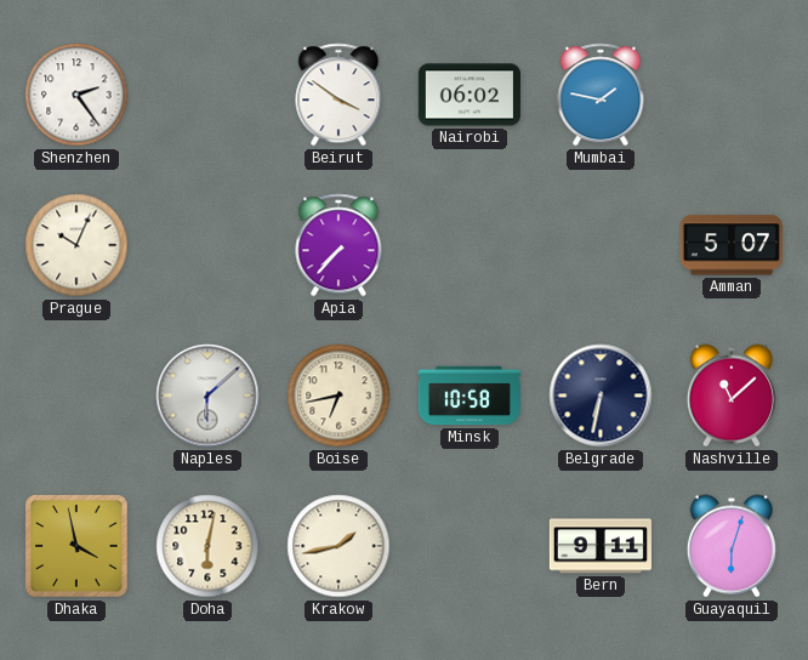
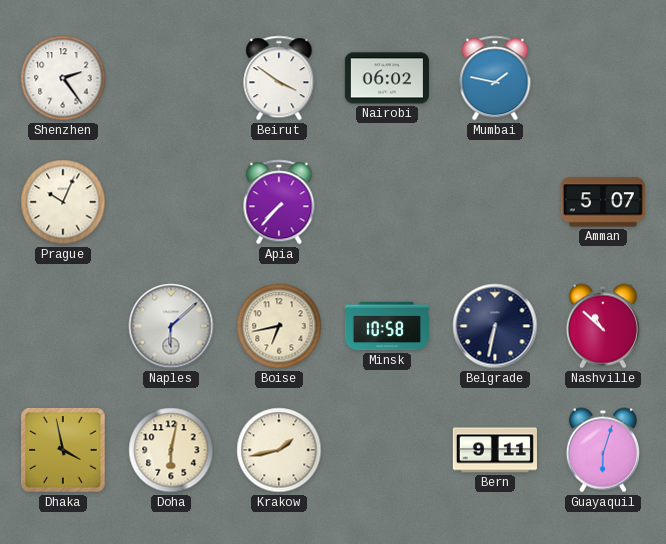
Nashville: 11:08 -> 10:52 (603, 326)
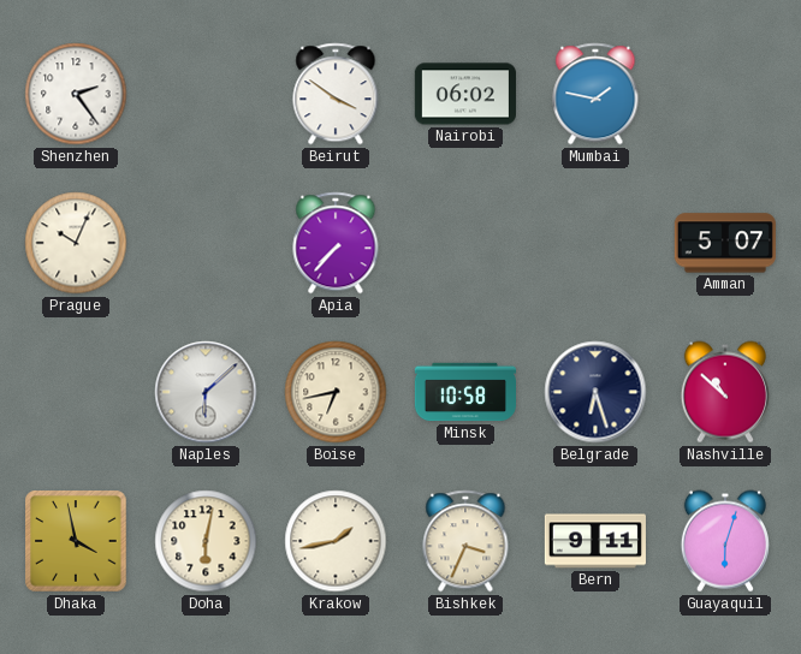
Belgrade: 6:32 -> 6:27 (595, 392)
Bishkek: none -> 3:34 (465, 541)
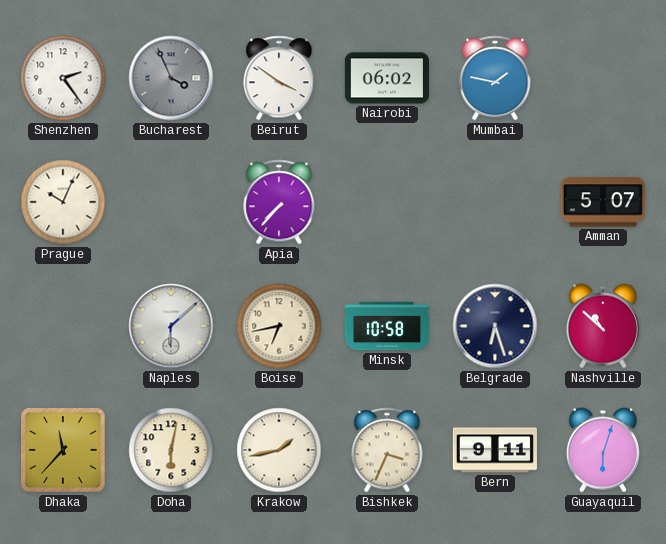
Bucharest: none -> 3:56 (171, 78)
Dhaka: 3:58 -> 11:37 (63, 450)
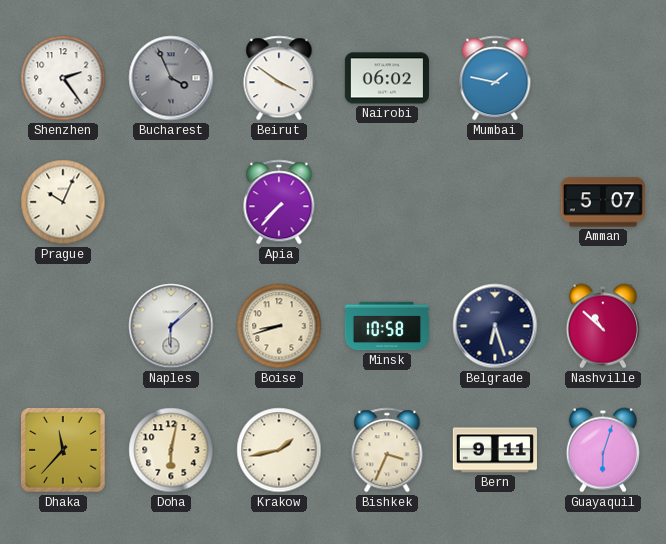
Boise: 6:43 -> 8:42 (279, 326)
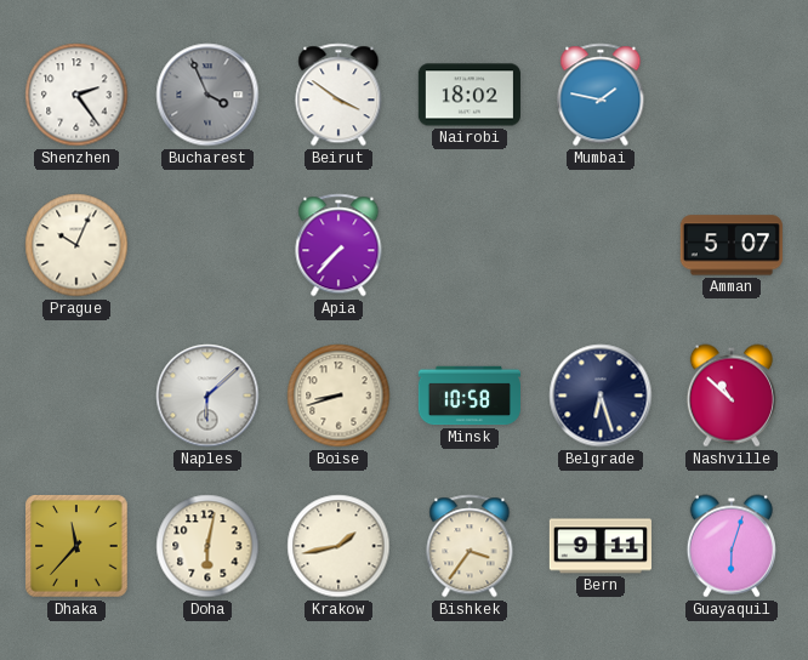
Nairobi: 06:02 -> 18:02 (470, 95)
Bishkek: 3:34 -> 3:36 (470, 546)
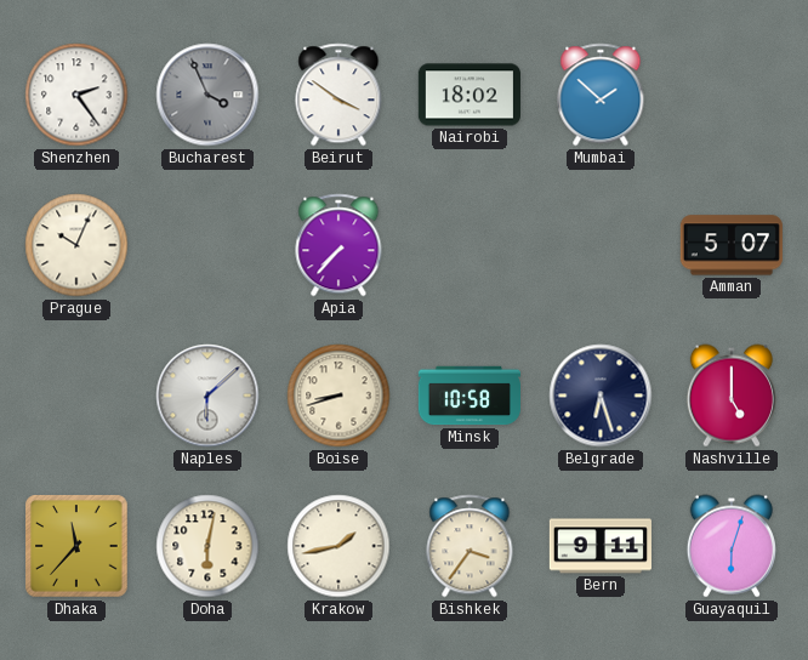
Mumbai: 1:47 -> 1:52 (601, 95)
Nashville: 10:52 -> 5:00 (732, 396)
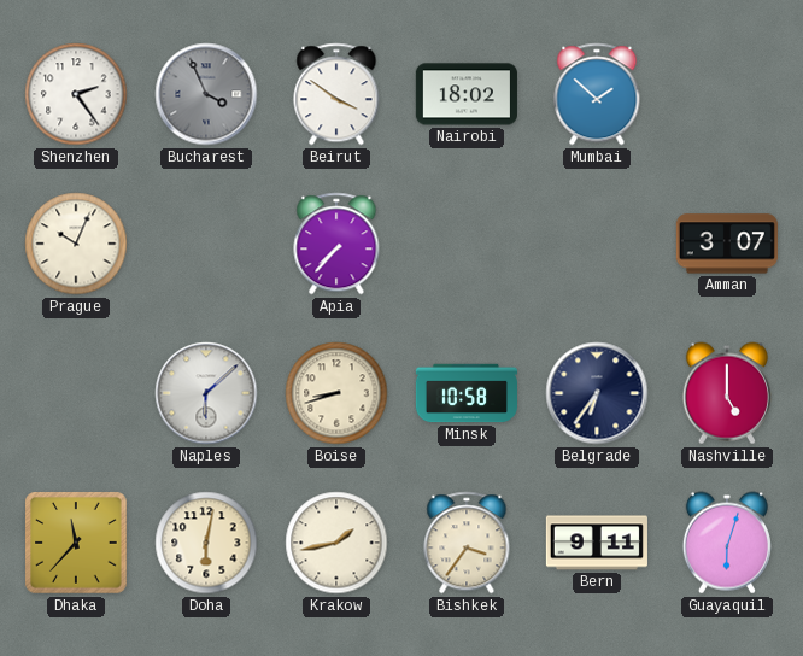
Amman: 5:07 -> 3:07 (727, 244)
Belgrade: 6:27 -> 6:36 (597, 393)
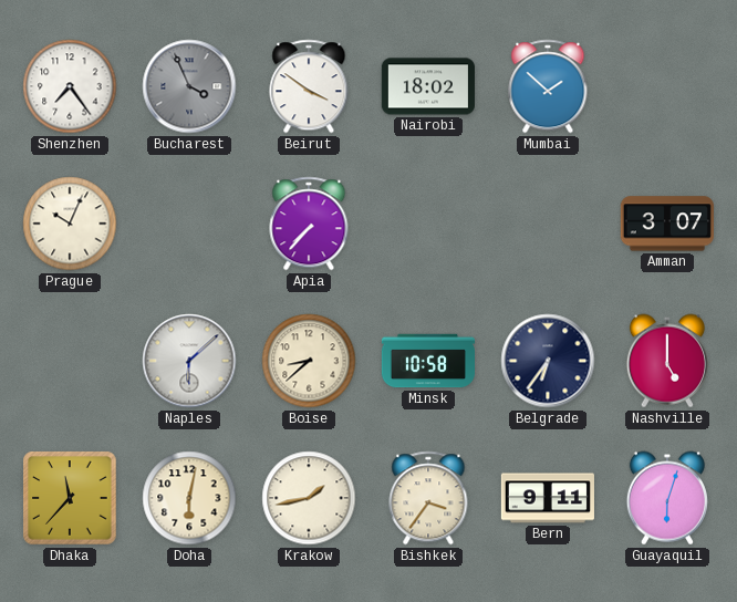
Shenzhen: 2:24 -> 7:24 (70, 86)
Boise: 8:42 -> 8:38 (309, 361)
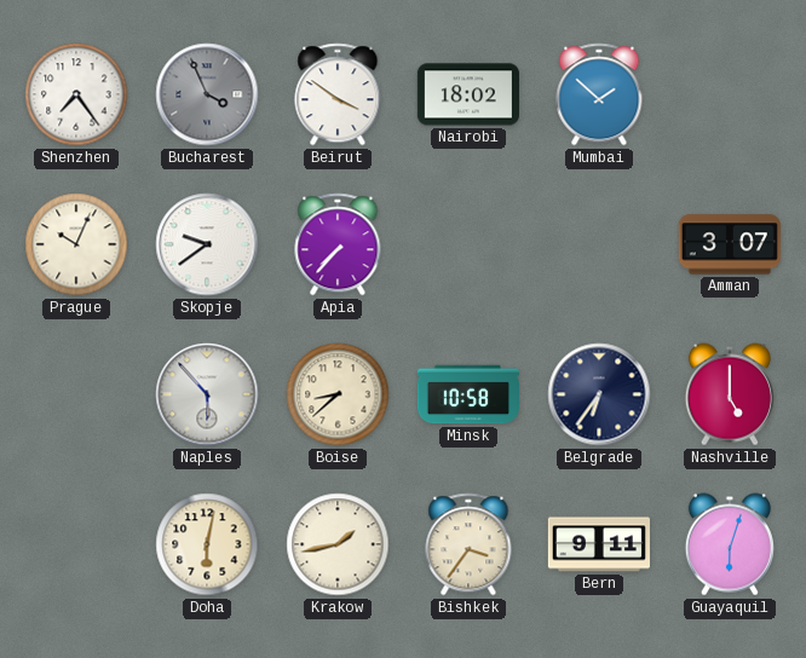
Skopje: none -> 9:39 (207, 244)
Naples: 6:08 -> 5:53 (207, 394)
Dhaka: 11:37 -> none (70, 498)
